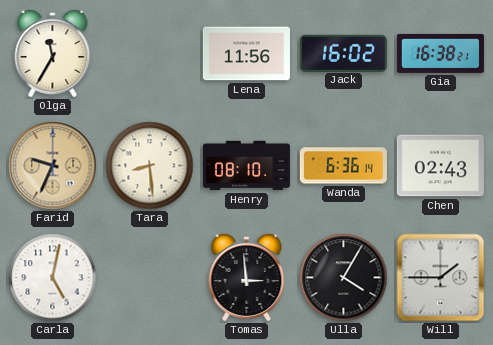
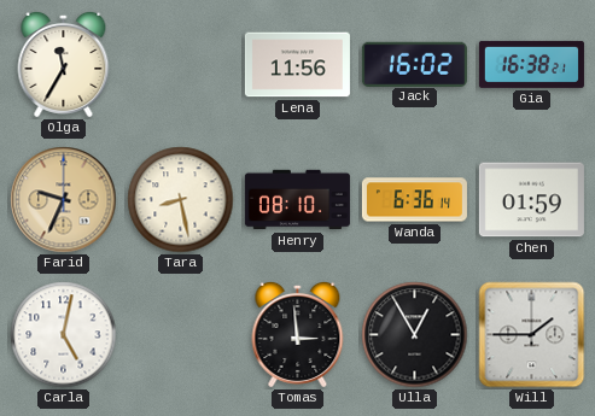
Tara: 8:29 -> 8:28 (181, 200)
Chen: 02:43 -> 01:59 (531, 200)
Ulla: 4:05 -> 12:55 (415, 335)
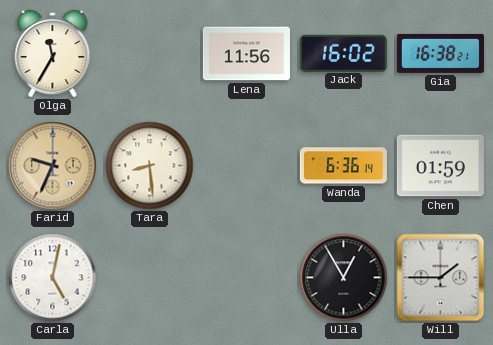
Tara: 8:28 -> 8:29 (150, 166)
Henry: 08:10 -> none (297, 200)
Tomas: 2:59 -> none (298, 334)
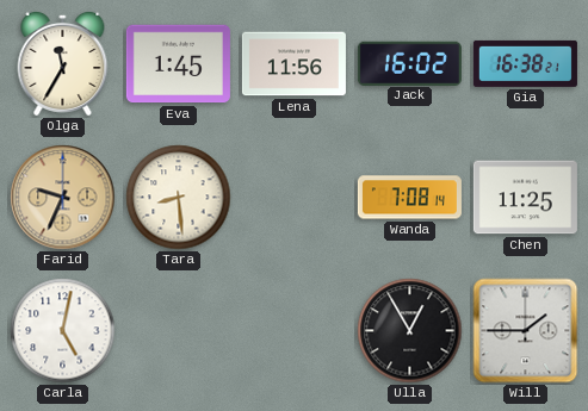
Eva: none -> 1:45 (178, 64)
Wanda: 6:36 -> 7:08 (409, 198)
Chen: 01:59 -> 11:25 (525, 198)
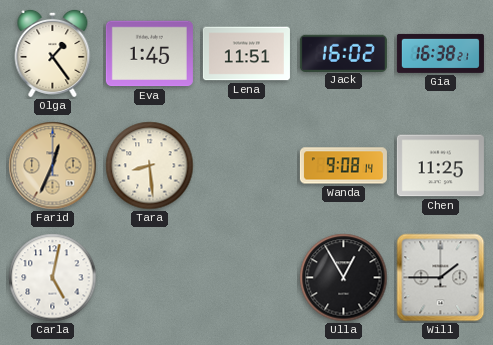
Olga: 11:35 -> 1:24 (53, 53)
Lena: 11:56 -> 11:51 (246, 54)
Farid: 9:34 -> 12:34 (53, 166)
Wanda: 7:08 -> 9:08 (343, 166)
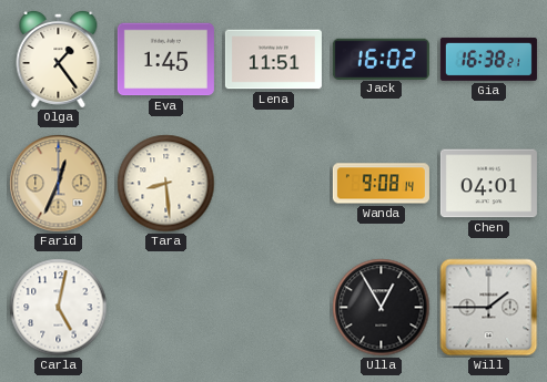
Chen: 11:25 -> 04:01 (488, 184)
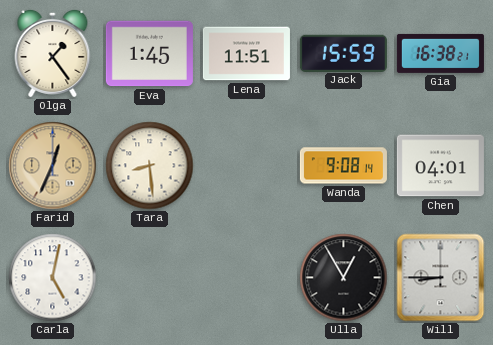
Jack: 16:02 -> 15:59 (343, 53)
Will: 1:45 -> 8:45 (441, 278)
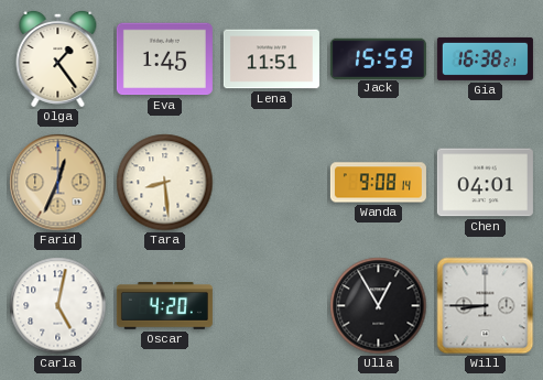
Oscar: none -> 4:20 (164, 306)
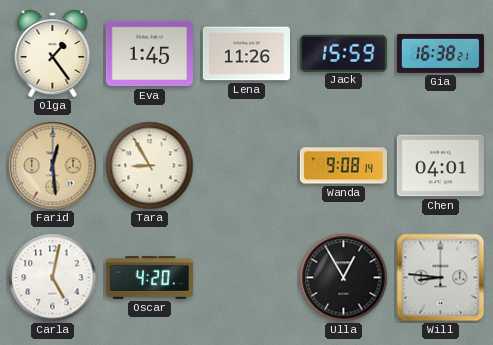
Lena: 11:51 -> 11:26 (246, 54)
Farid: 12:34 -> 12:29 (53, 166)
Tara: 8:29 -> 8:55 (150, 166)
Will: 8:45 -> 8:46 (441, 278)
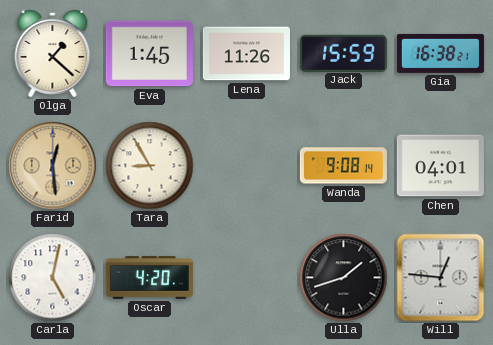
Olga: 1:24 -> 1:22 (53, 53)
Ulla: 12:55 -> 1:42 (344, 278)
Will: 8:46 -> 12:46 (441, 278)
